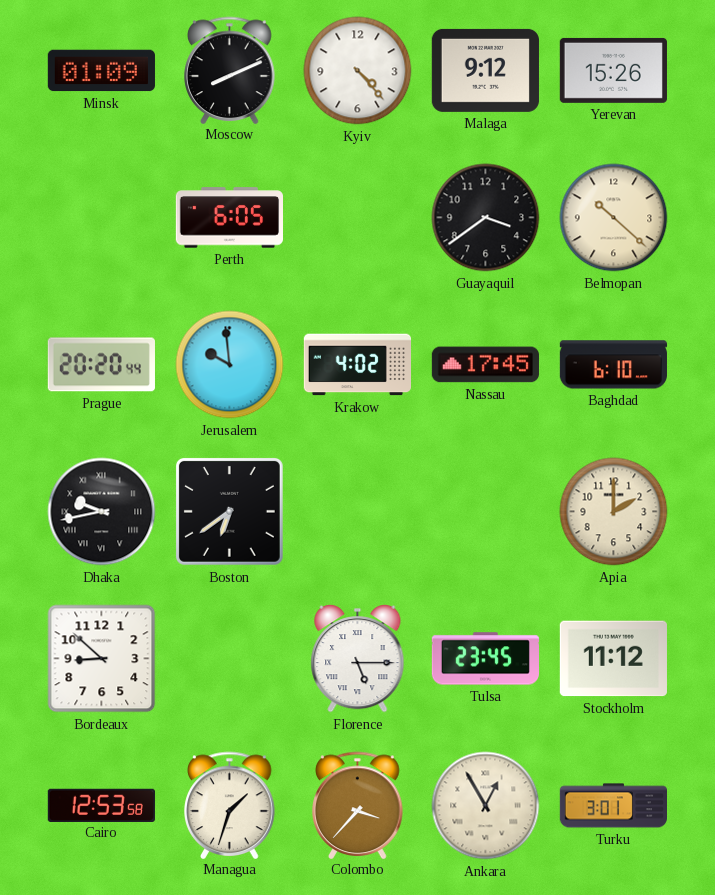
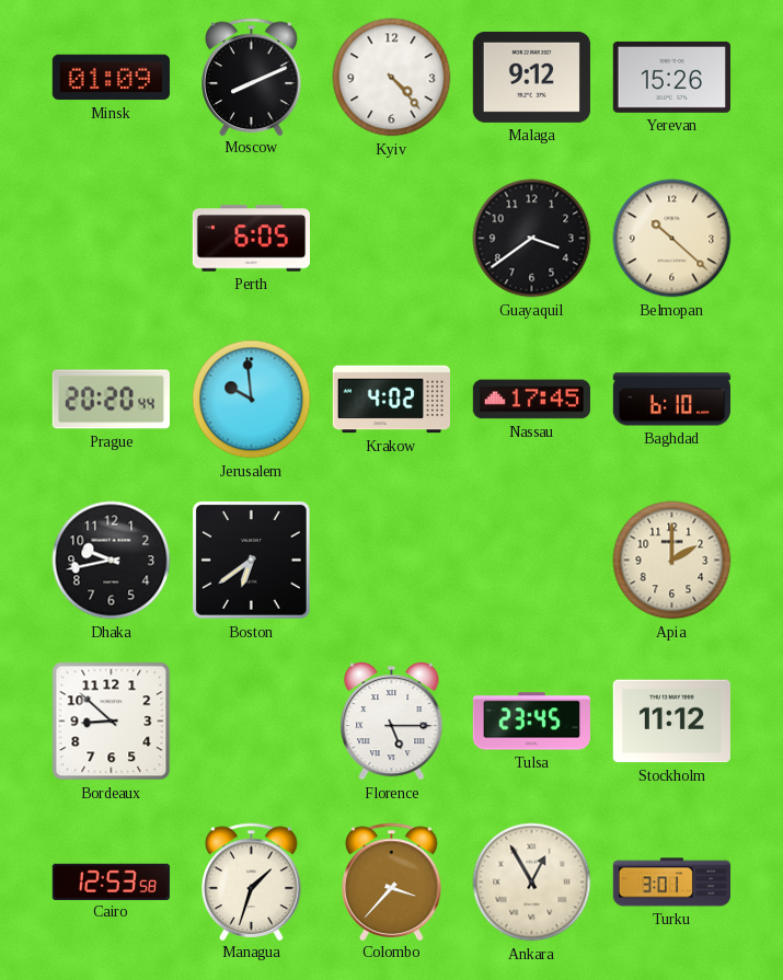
Dhaka numerals: Roman -> Arabic (112, 561)
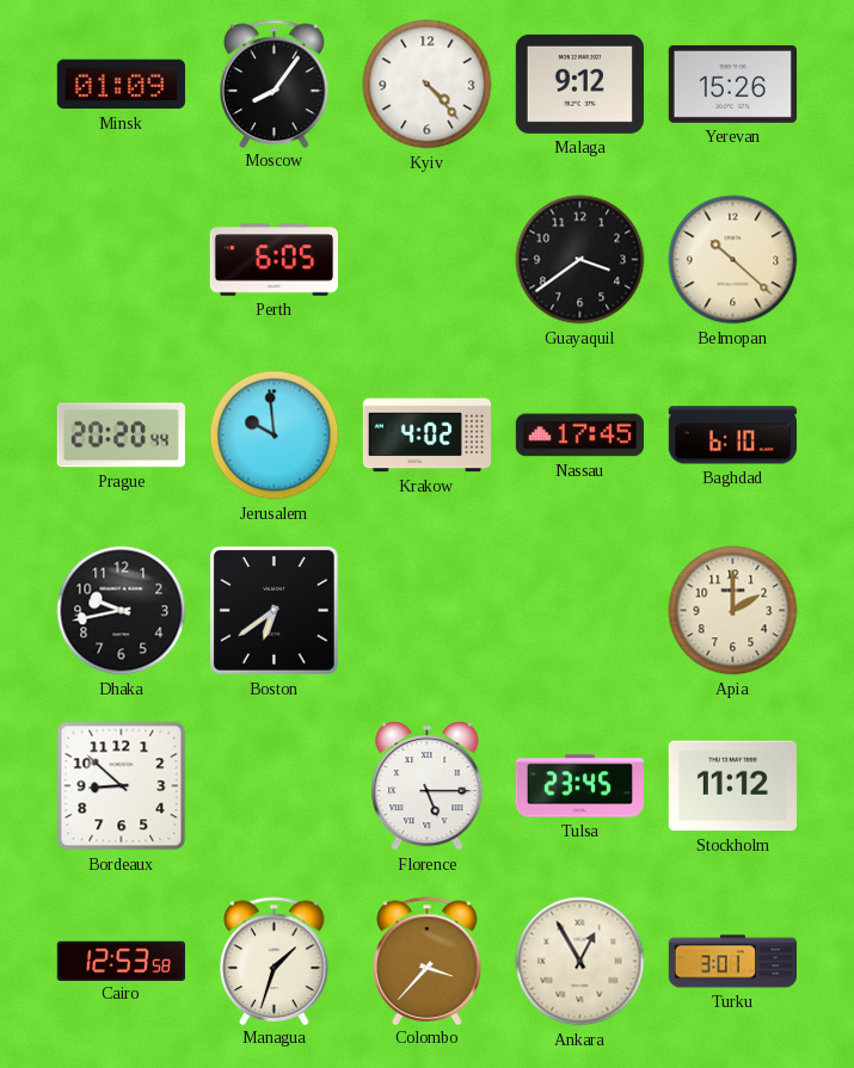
Moscow: 8:11 -> 8:06 (275, 84)
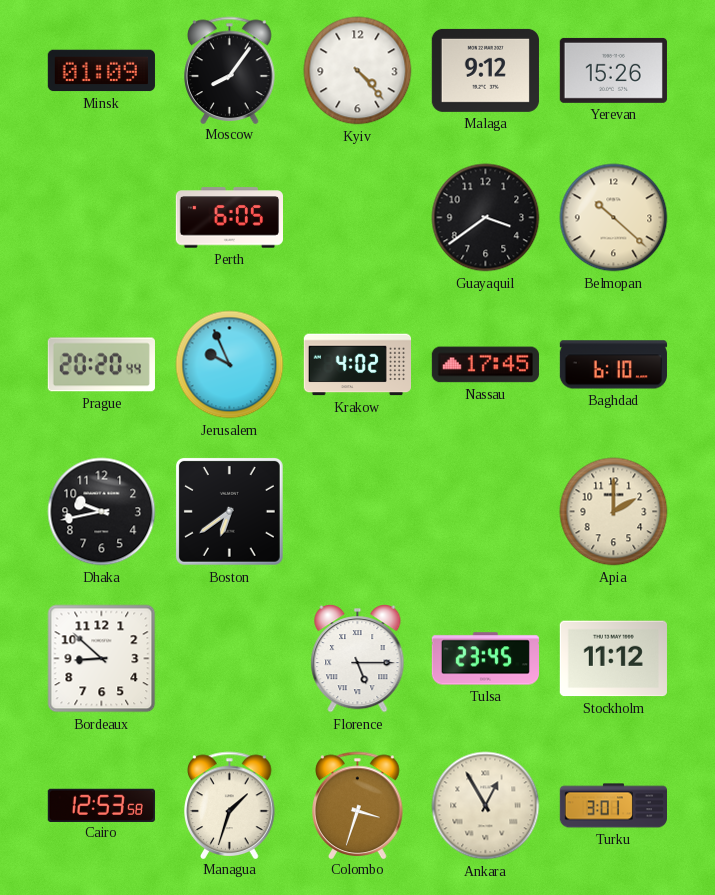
Jerusalem: 9:59 -> 9:56 (230, 365)
Colombo: 3:37 -> 3:33 (358, 805)
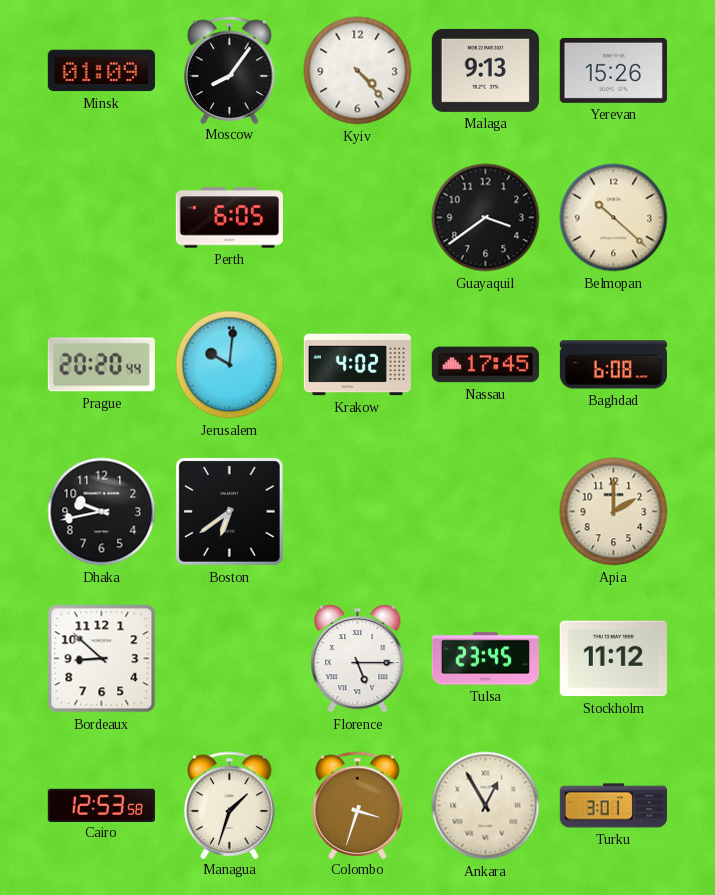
Malaga: 9:12 -> 9:13 (485, 70)
Jerusalem: 9:56 -> 10:01 (230, 365)
Baghdad: 6:10 -> 6:08 (613, 365)
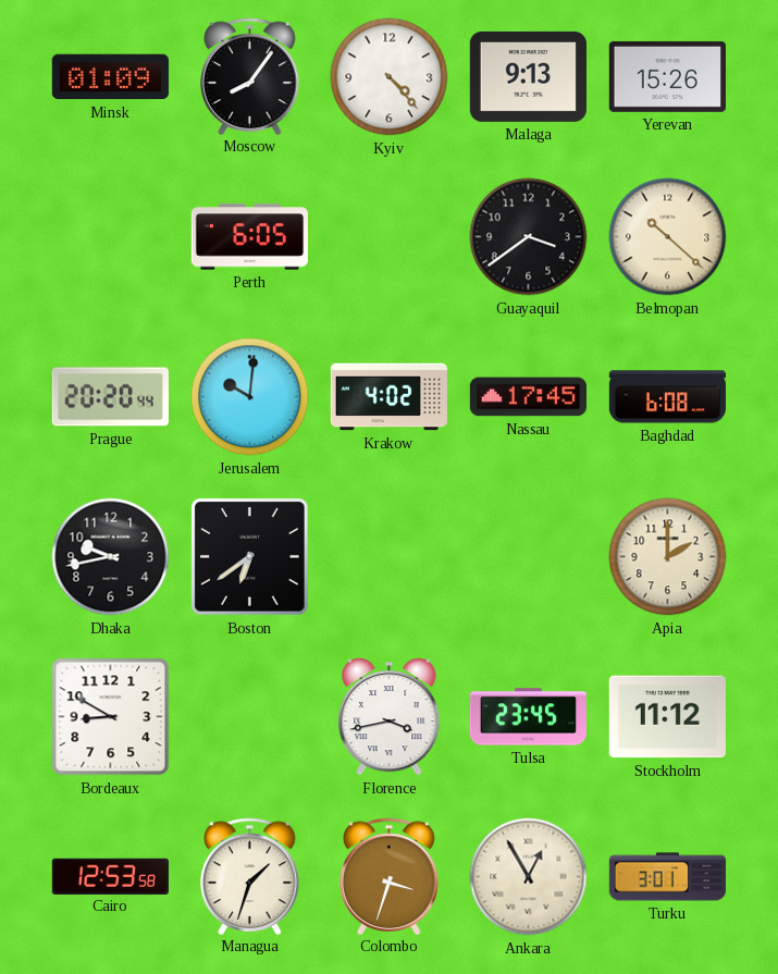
Bordeaux: 8:52 -> 8:50 (111, 717)
Florence: 5:15 -> 3:43 (390, 717)
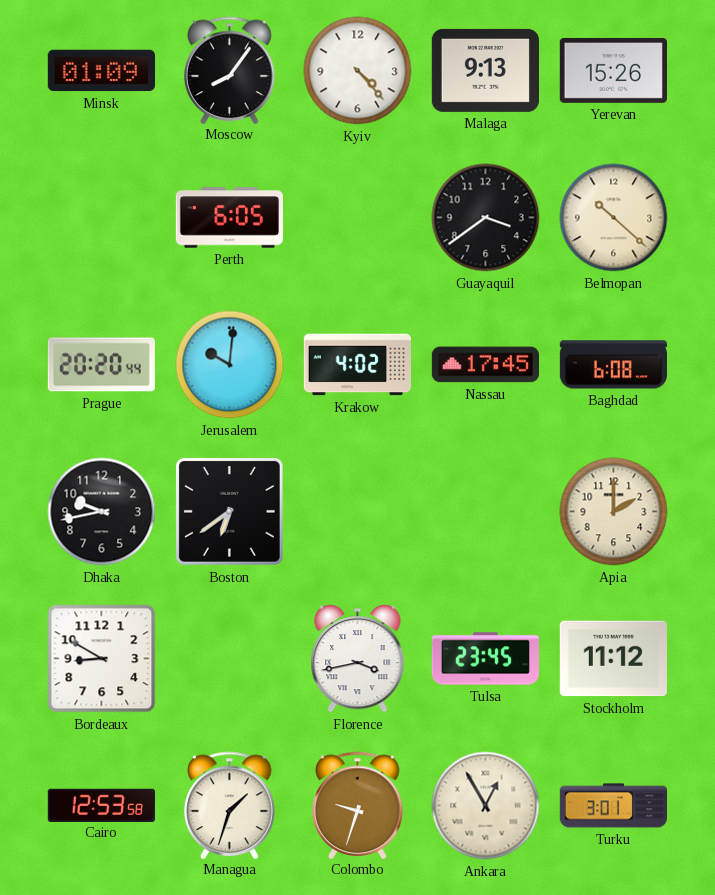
Colombo: 3:33 -> 9:33 (358, 805)
